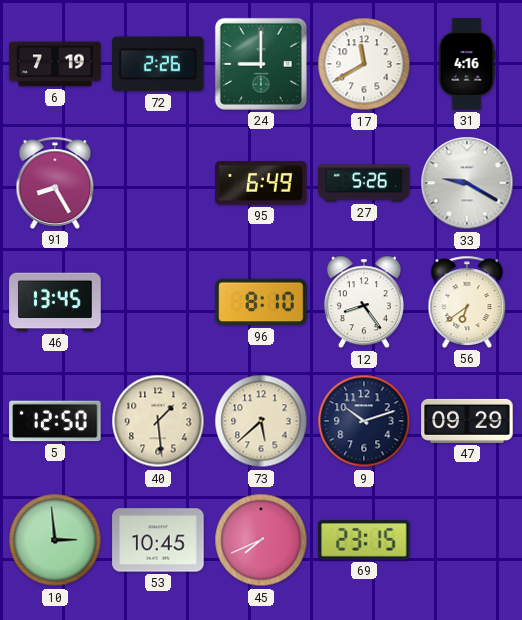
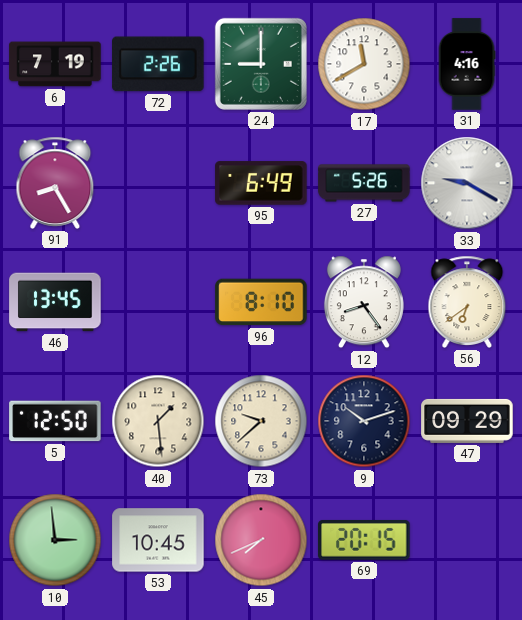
73: 5:38 -> 9:38 (261, 421)
69: 23:15 -> 20:15 (364, 540)
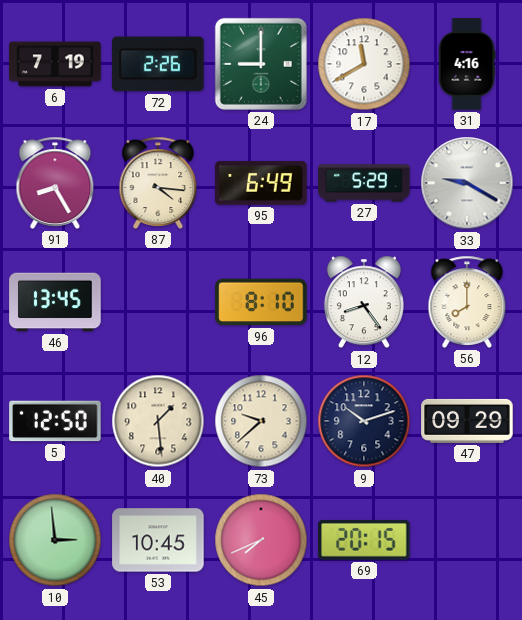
87: none -> 4:16 (158, 183)
27: 5:26 -> 5:29 (364, 183)
56: 6:39 -> 8:00 (467, 302)
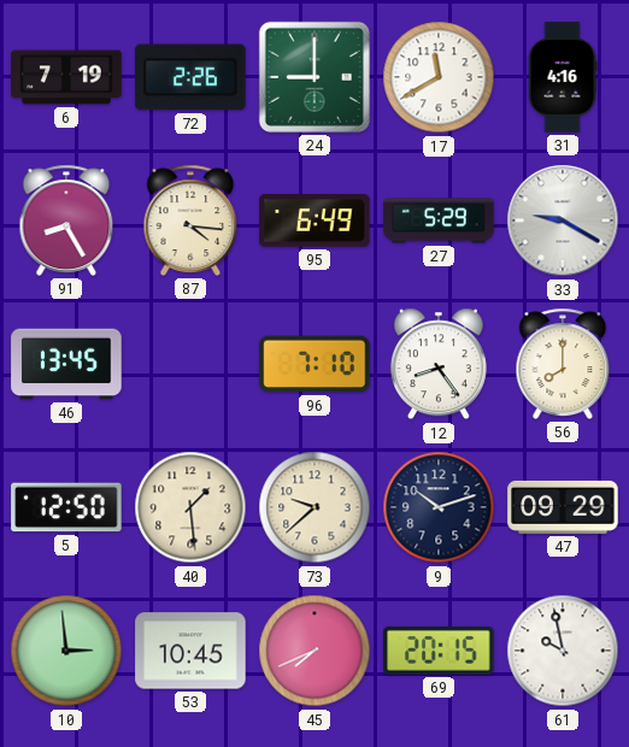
96: 8:10 -> 7:10 (314, 364)
61: none -> 9:58 (563, 651)
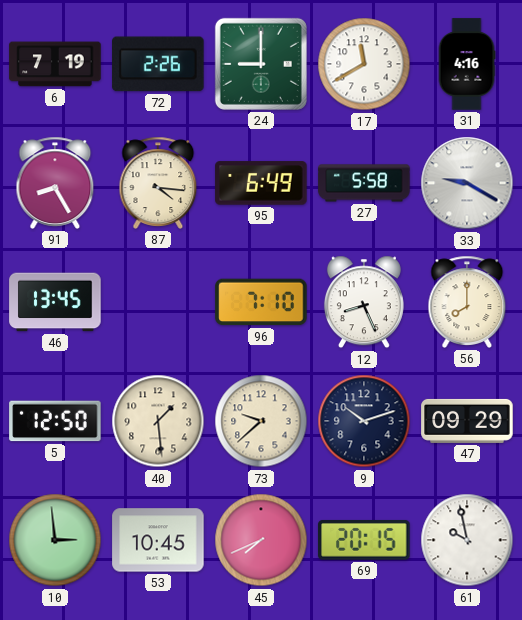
27: 5:29 -> 5:58 (364, 183)
12: 8:24 -> 8:26 (364, 302)
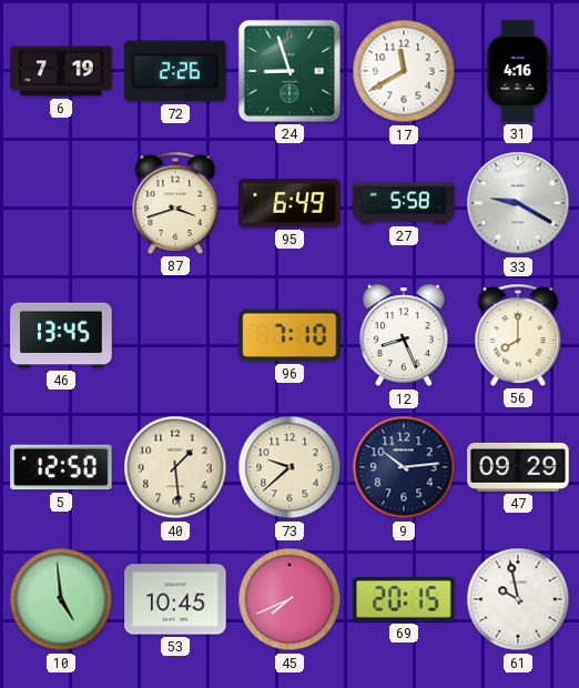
24: 9:00 -> 8:57 (289, 71)
91: 8:25 -> none (55, 183)
87: 4:16 -> 3:42 (175, 203)
9: 10:12 -> 10:14 (404, 467)
10: 2:59 -> 4:59 (61, 599)
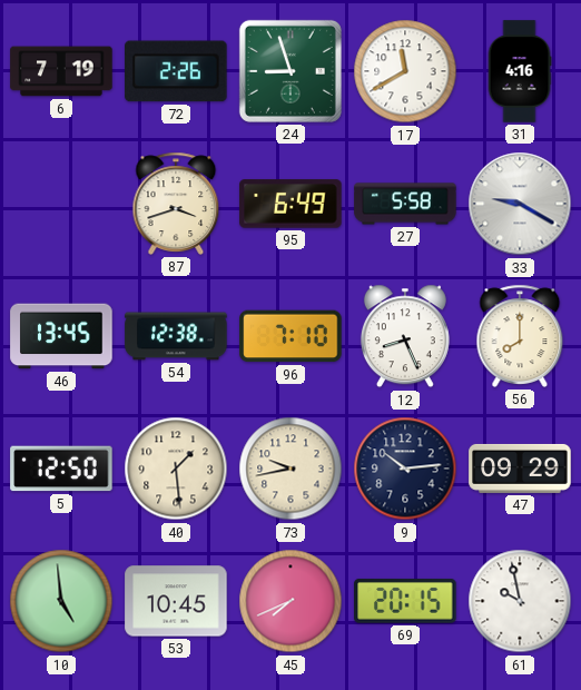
54: none -> 12:38 (176, 336)
73: 9:38 -> 9:43 (290, 469)
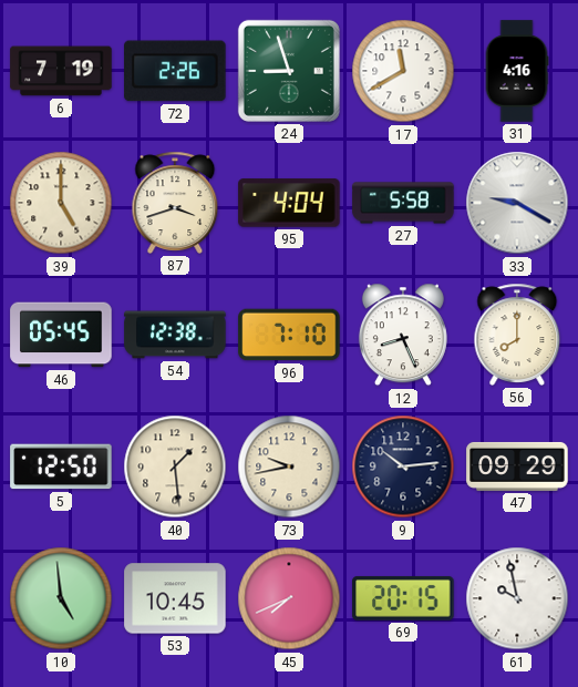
39: none -> 5:00 (61, 203)
95: 6:49 -> 4:04 (289, 203)
46: 13:45 -> 05:45 (61, 335)
